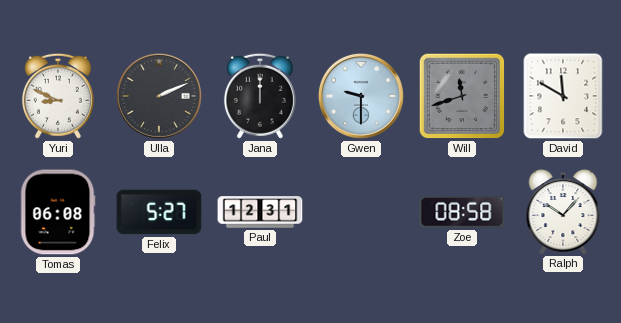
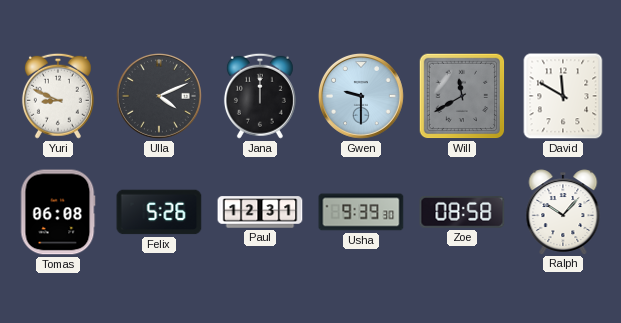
Ulla: 2:11 -> 4:11 (159, 96)
Will: 11:42 -> 11:40 (462, 96)
Felix: 5:27 -> 5:26 (159, 212)
Usha: none -> 9:39 (361, 212)
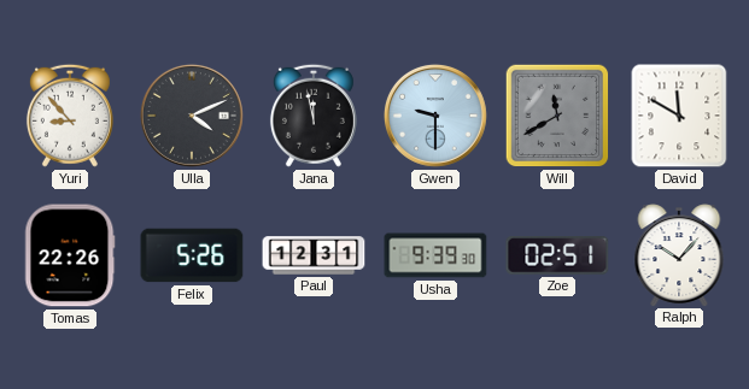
Yuri: 8:49 -> 8:53 (70, 116)
Jana: 12:00 -> 11:58 (314, 116)
Tomas: 06:08 -> 22:26 (70, 255)
Zoe: 08:58 -> 02:51 (557, 257)
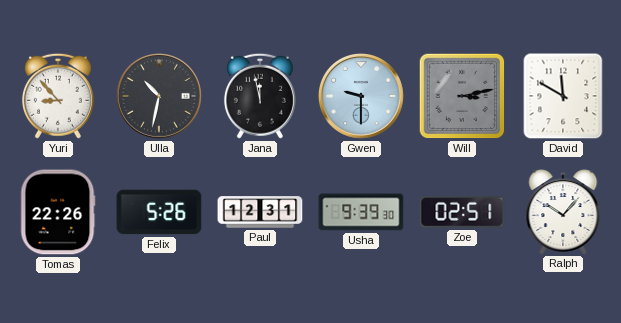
Ulla: 4:11 -> 10:32 (159, 96)
Will: 11:40 -> 3:13 (462, 96)
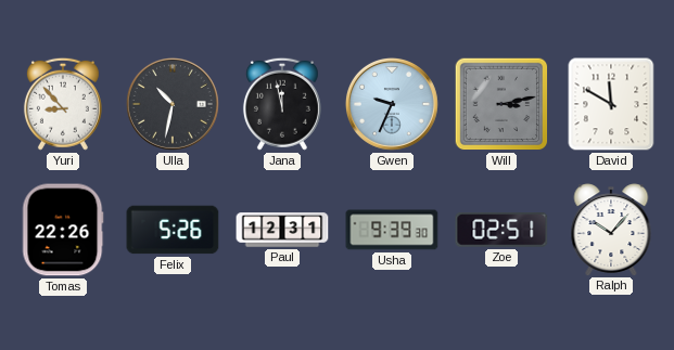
Gwen: 9:30 -> 9:34 (392, 104)
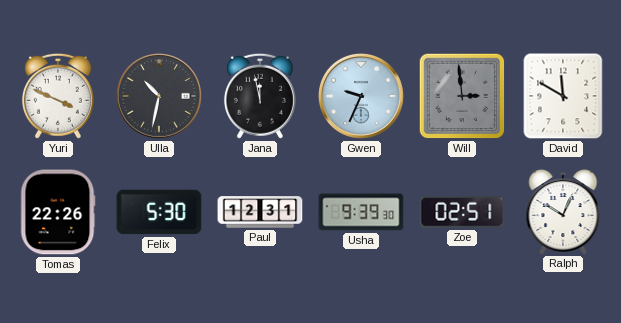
Yuri: 8:53 -> 3:49 (58, 96)
Will: 3:13 -> 2:59 (462, 96)
Felix: 5:26 -> 5:30 (159, 212)
Ralph: 10:07 -> 10:04 (563, 212)
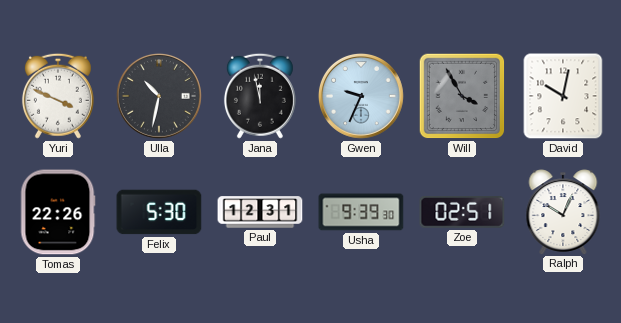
Will: 2:59 -> 3:55 (462, 96)
David: 11:50 -> 10:02 (563, 96)
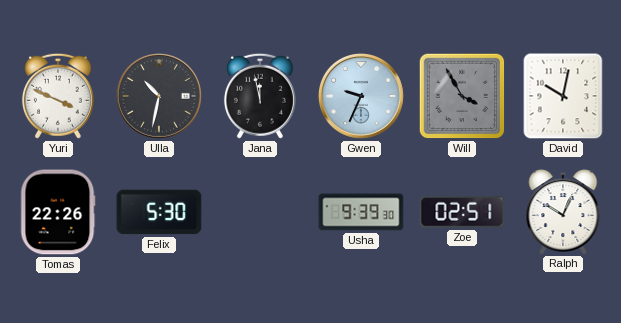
Paul: 12:31 -> none (260, 212)
